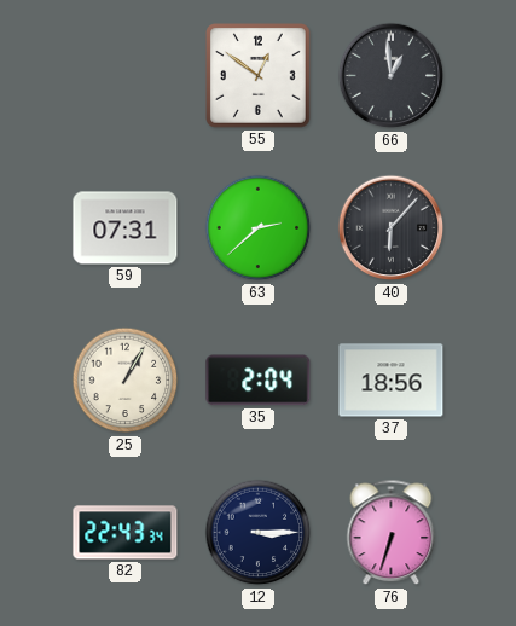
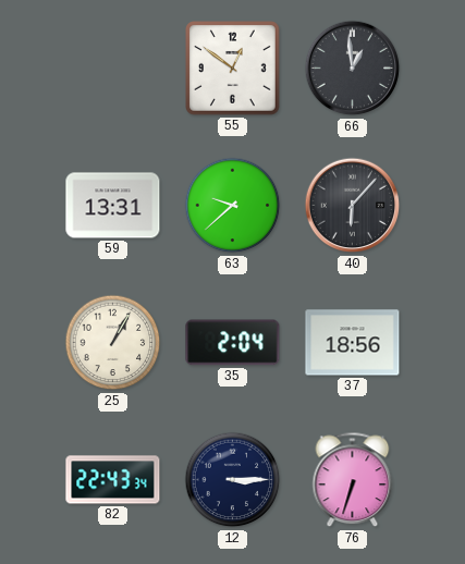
59: 07:31 -> 13:31 (113, 206)
63: 2:38 -> 9:38 (233, 206)
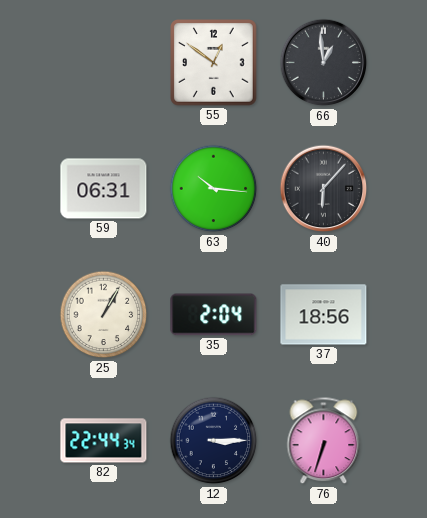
59: 13:31 -> 06:31 (104, 189)
63: 9:38 -> 10:16 (214, 189)
82: 22:43 -> 22:44 (104, 441)
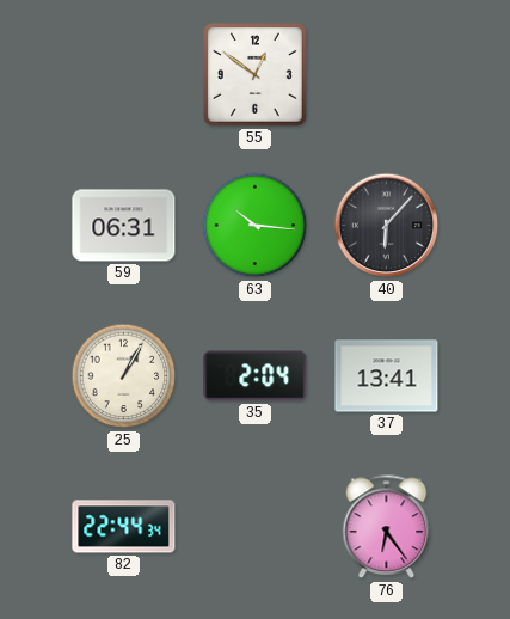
66: 12:59 -> none (324, 63)
37: 18:56 -> 13:41 (387, 376)
12: 3:15 -> none (214, 441)
76: 6:33 -> 6:24 (387, 527)
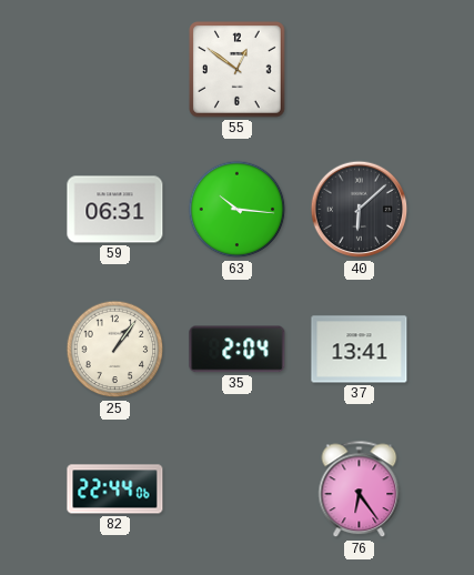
40: 6:07 -> 6:08 (360, 210)
25: 1:05 -> 1:06 (115, 350)
82: 22:44:34 -> 22:44:06 (115, 490)
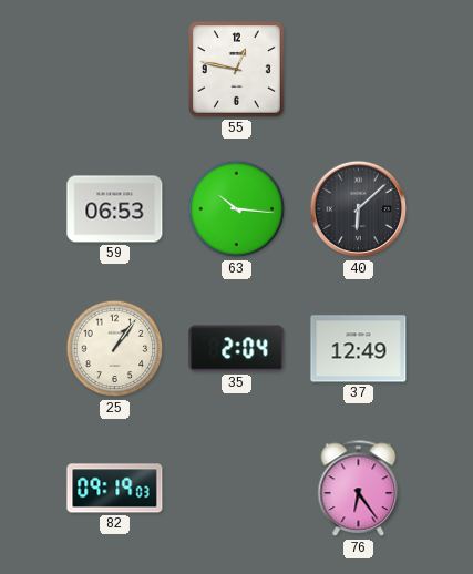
55: 12:51 -> 12:47 (237, 70)
59: 06:31 -> 06:53 (115, 209)
37: 13:41 -> 12:49 (359, 349)
82: 22:44 -> 09:19 (115, 489)
